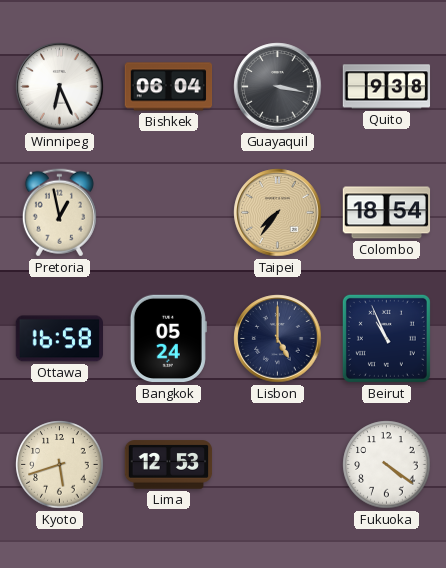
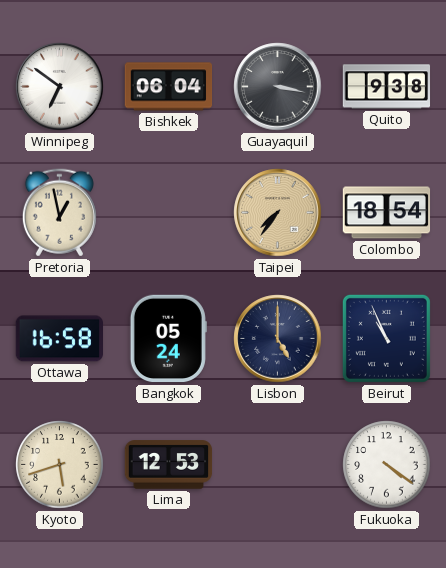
Winnipeg: 6:26 -> 6:51 (60, 87)
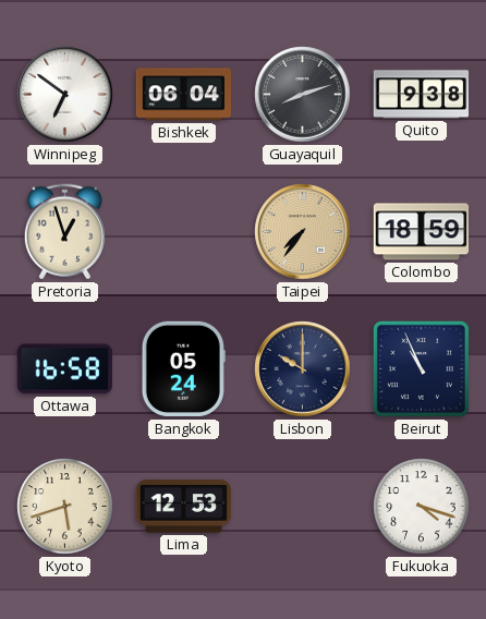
Guayaquil: 3:17 -> 8:12 (303, 95)
Pretoria: 12:58 -> 12:57 (64, 232)
Colombo: 18:54 -> 18:59 (422, 232)
Lisbon: 5:00 -> 10:00 (303, 369)
Fukuoka: 4:21 -> 4:18 (422, 507)
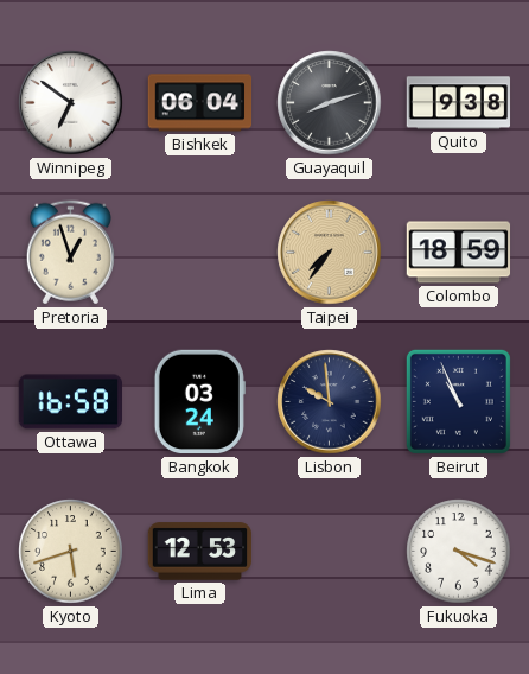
Bangkok: 05:24 -> 03:24 (199, 402)
Lisbon: 10:00 -> 9:59 (330, 402)
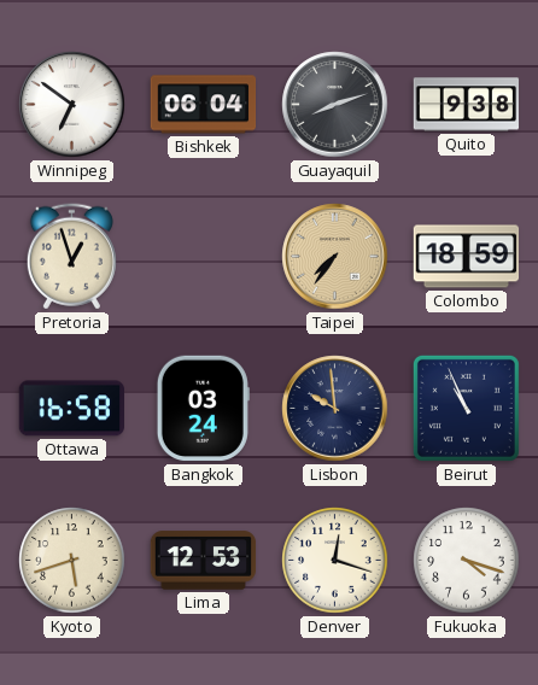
Denver: none -> 12:18 (335, 561)
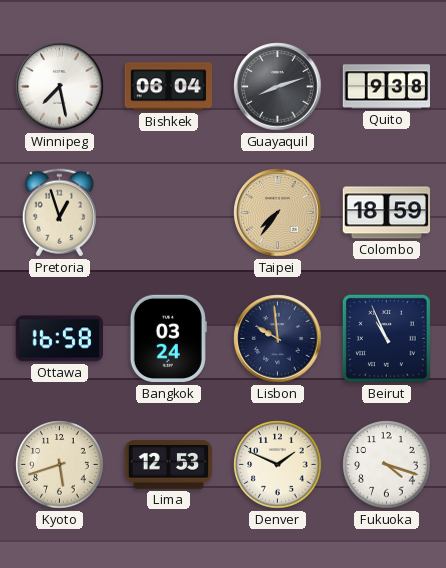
Winnipeg: 6:51 -> 7:28 (60, 87)
Denver: 12:18 -> 1:49 (278, 465)
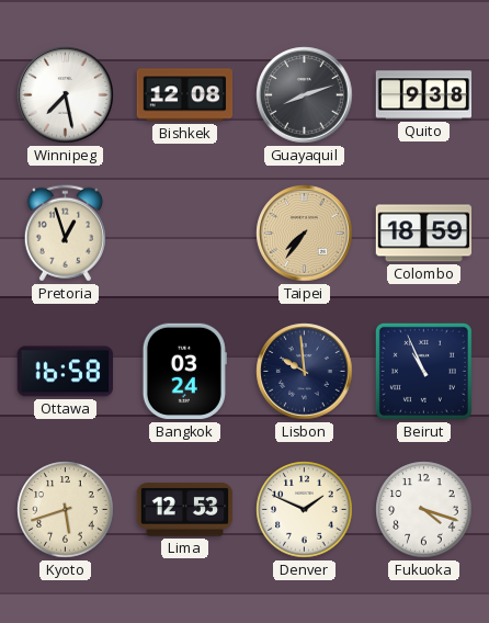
Bishkek: 06:04 -> 12:08 (185, 95)
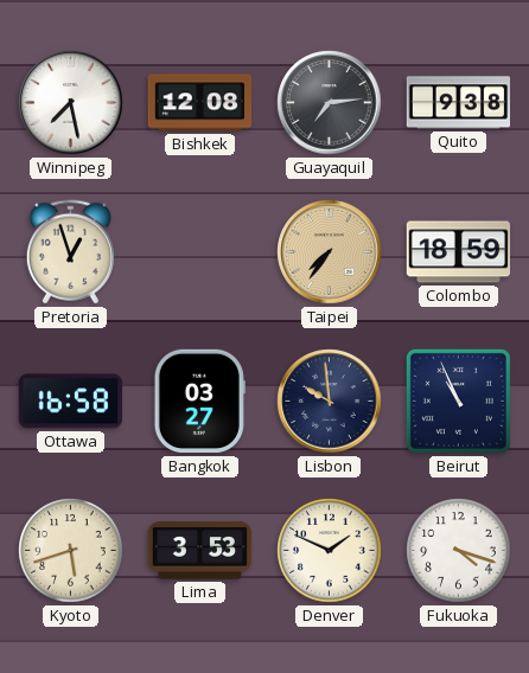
Guayaquil: 8:12 -> 7:14 (330, 103)
Bangkok: 03:24 -> 03:27 (199, 402)
Lima: 12:53 -> 3:53 (200, 551)
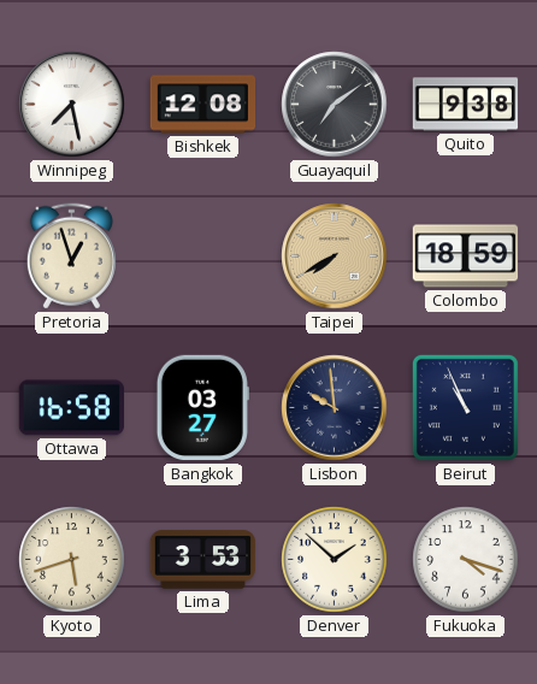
Guayaquil: 7:14 -> 7:09 (335, 105)
Taipei: 7:36 -> 7:40 (335, 256)
Denver: 1:49 -> 1:52 (335, 560)
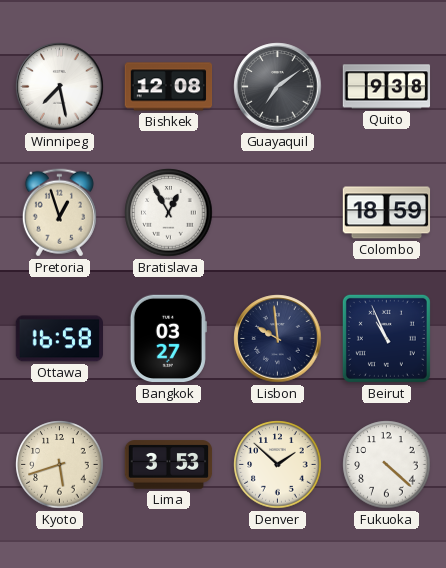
Bratislava: none -> 12:55 (169, 213)
Taipei: 7:40 -> none (335, 256)
Fukuoka: 4:18 -> 4:22 (387, 465)
